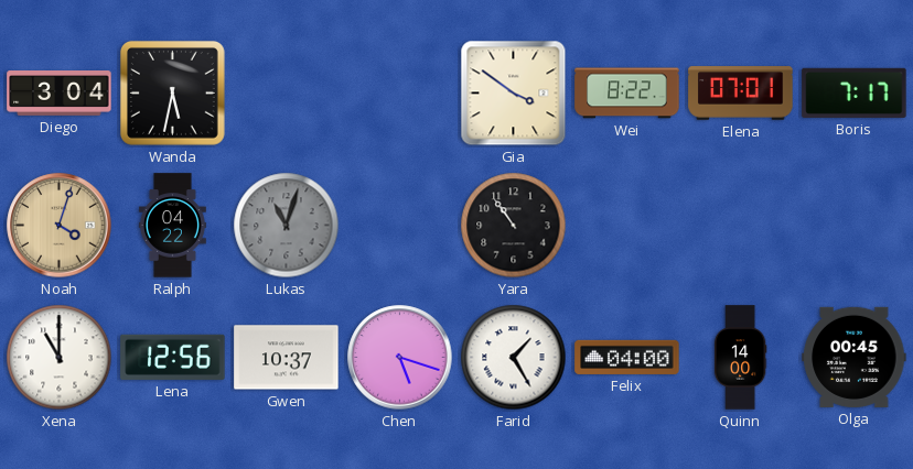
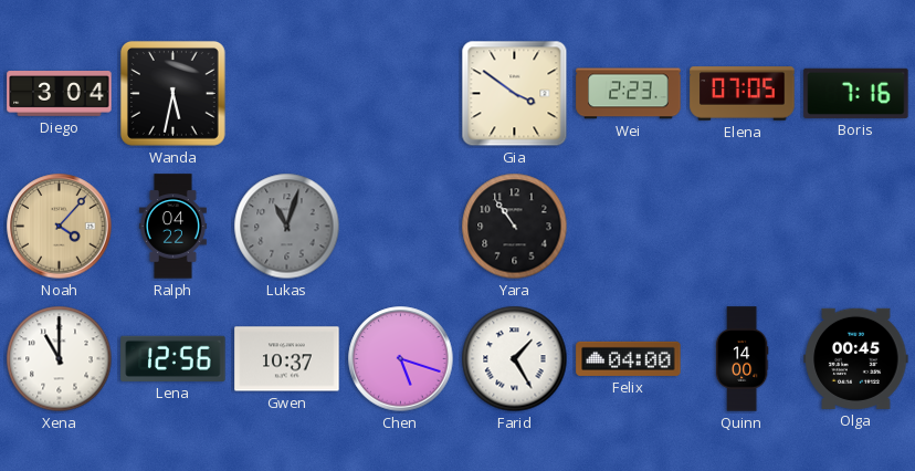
Wei: 8:22 -> 2:23 (629, 94)
Elena: 07:01 -> 07:05 (743, 94)
Boris: 7:17 -> 7:16 (856, 93)
Noah: 4:03 -> 4:07 (60, 227)
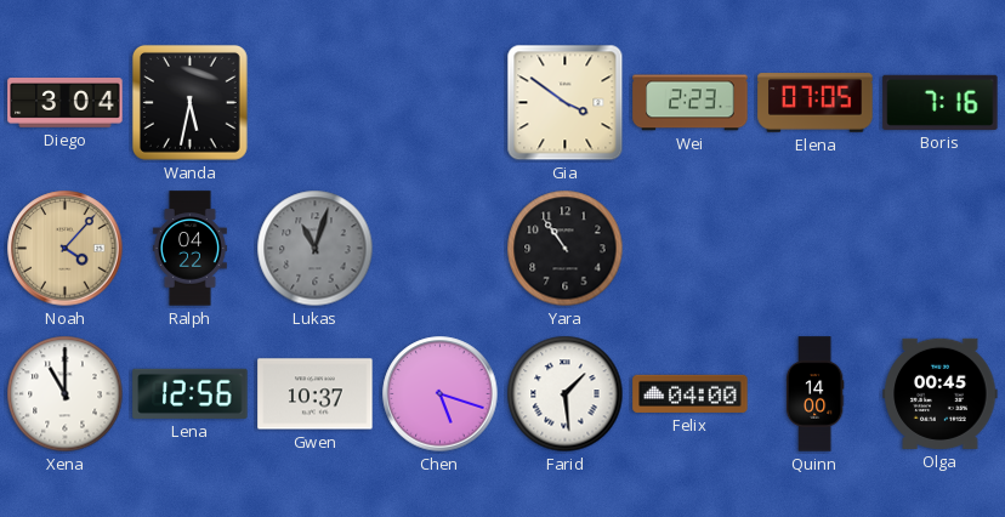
Farid: 1:25 -> 1:29 (566, 394)
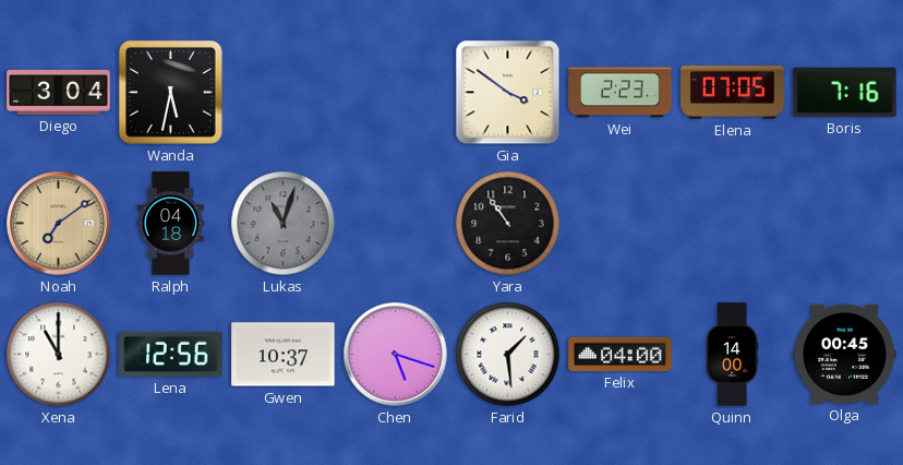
Noah: 4:07 -> 7:09 (59, 224)
Ralph: 04:22 -> 04:18 (170, 224)
